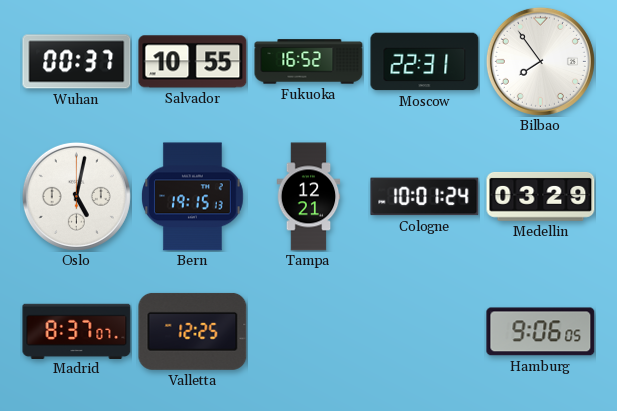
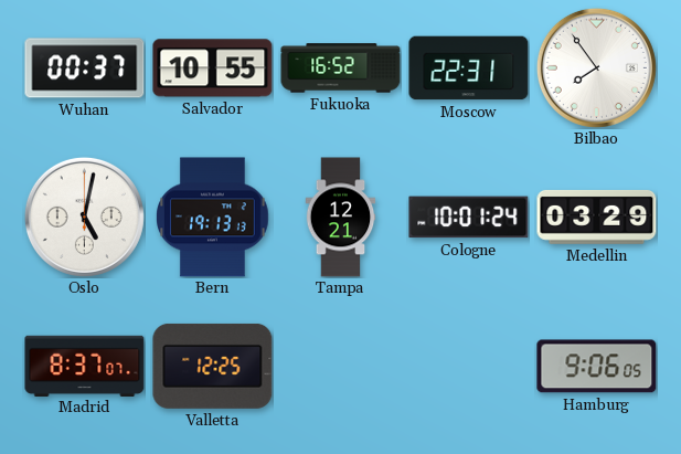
Bern: 19:15 -> 19:13 (213, 218)
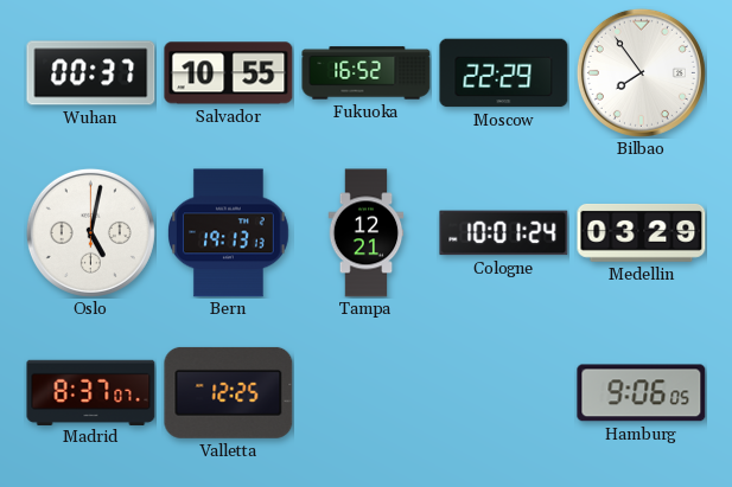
Moscow: 22:31 -> 22:29 (504, 73)
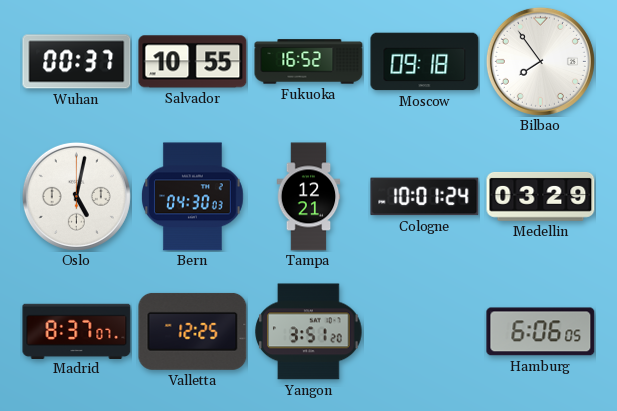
Moscow: 22:29 -> 09:18 (425, 62)
Bern: 19:13 -> 04:30 (193, 197)
Yangon: none -> 3:51 (309, 332)
Hamburg: 9:06 -> 6:06 (541, 332)
